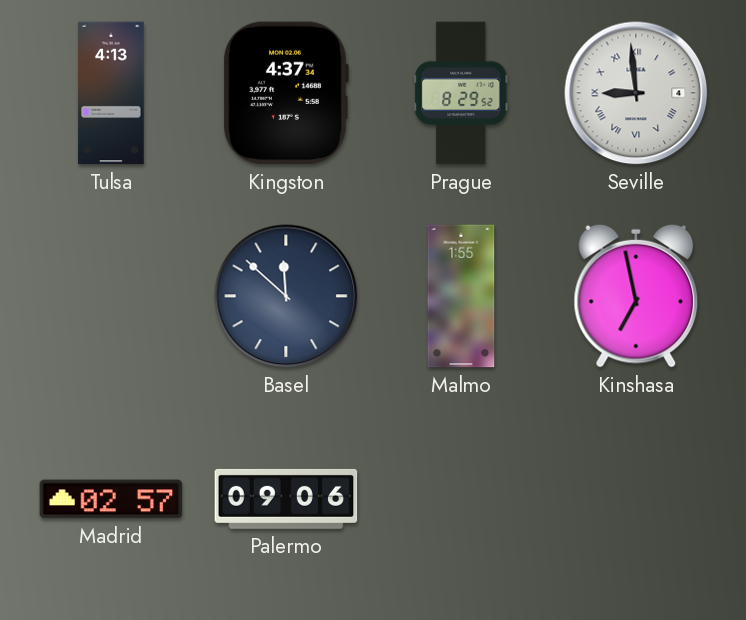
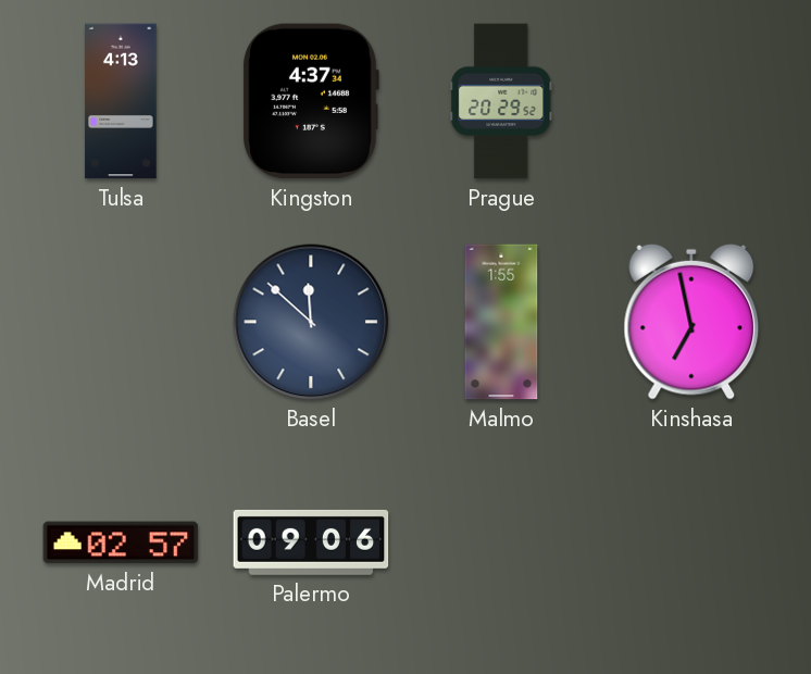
Prague: 8:29 -> 20:29 (501, 101)
Seville: 8:59 -> none (636, 93)
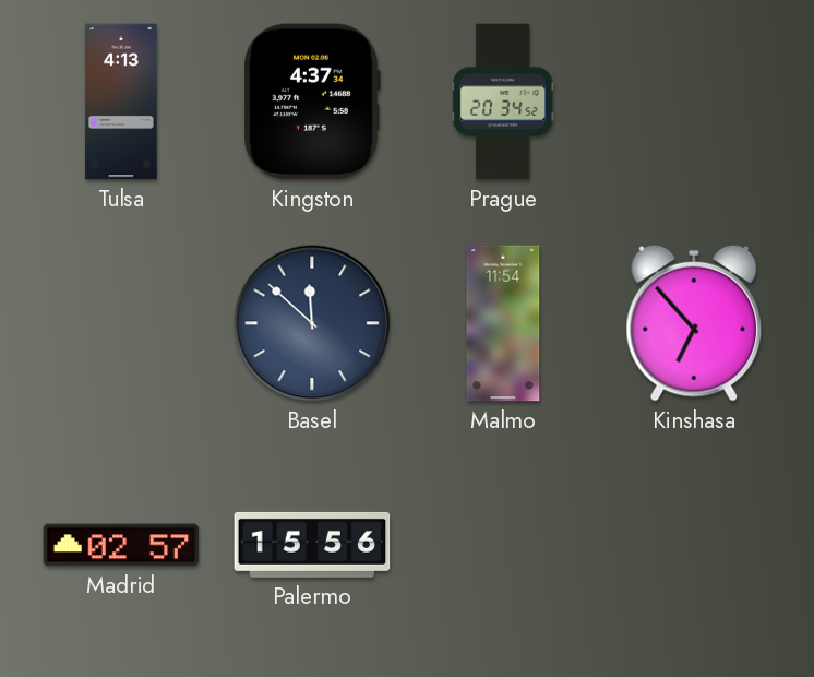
Prague: 20:29 -> 20:34 (503, 102)
Malmo: 1:55 -> 11:54 (503, 323)
Kinshasa: 6:58 -> 6:53 (694, 323)
Palermo: 09:06 -> 15:56 (312, 545)
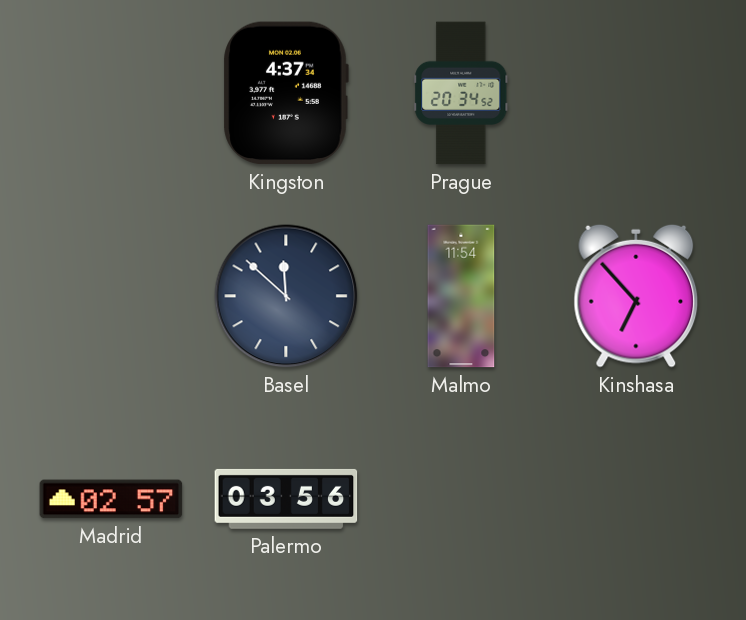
Tulsa: 4:13 -> none (121, 102)
Palermo: 15:56 -> 03:56 (286, 499)
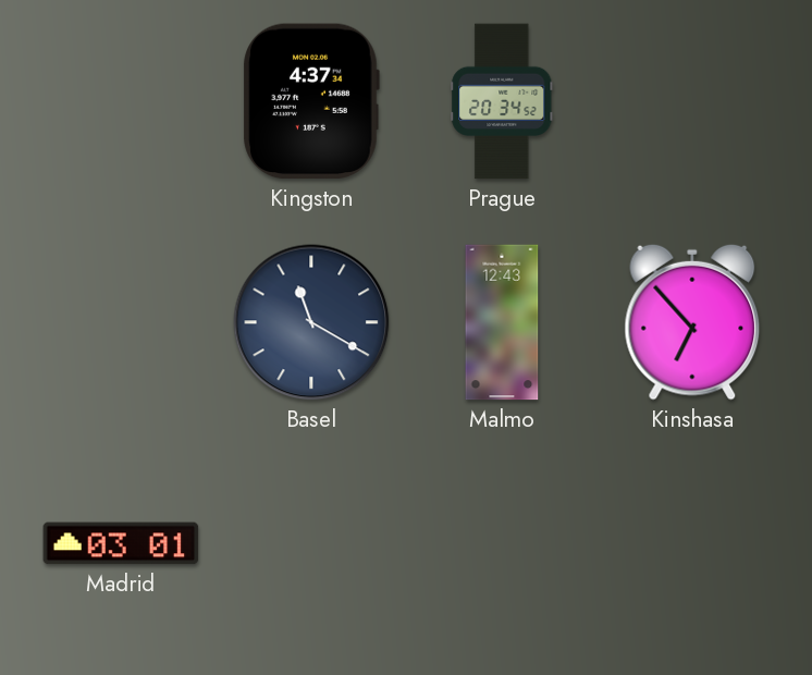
Basel: 11:52 -> 11:20 (311, 322)
Malmo: 11:54 -> 12:43 (502, 322)
Madrid: 02:57 -> 03:01 (121, 543)
Palermo: 03:56 -> none (286, 499)
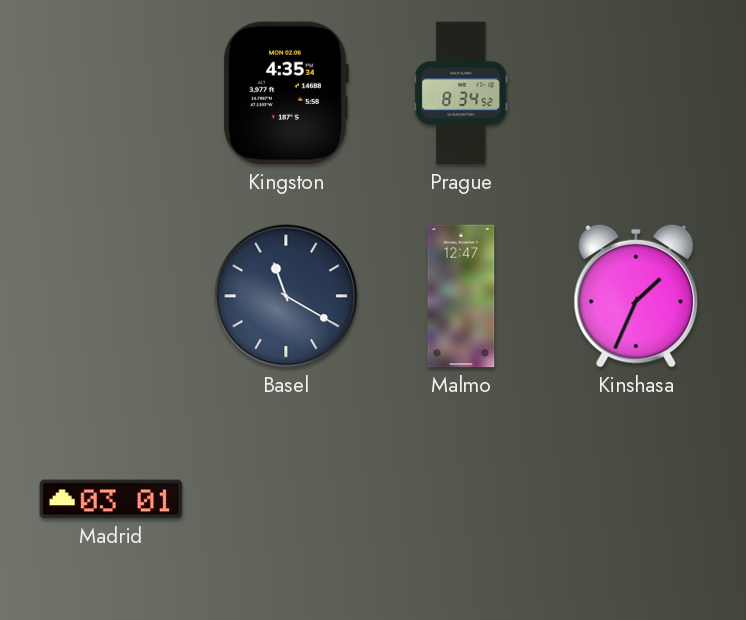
Kingston: 4:37 -> 4:35 (286, 93)
Prague: 20:34 -> 8:34 (461, 93)
Malmo: 12:43 -> 12:47 (461, 296)
Kinshasa: 6:53 -> 1:34 (636, 296)
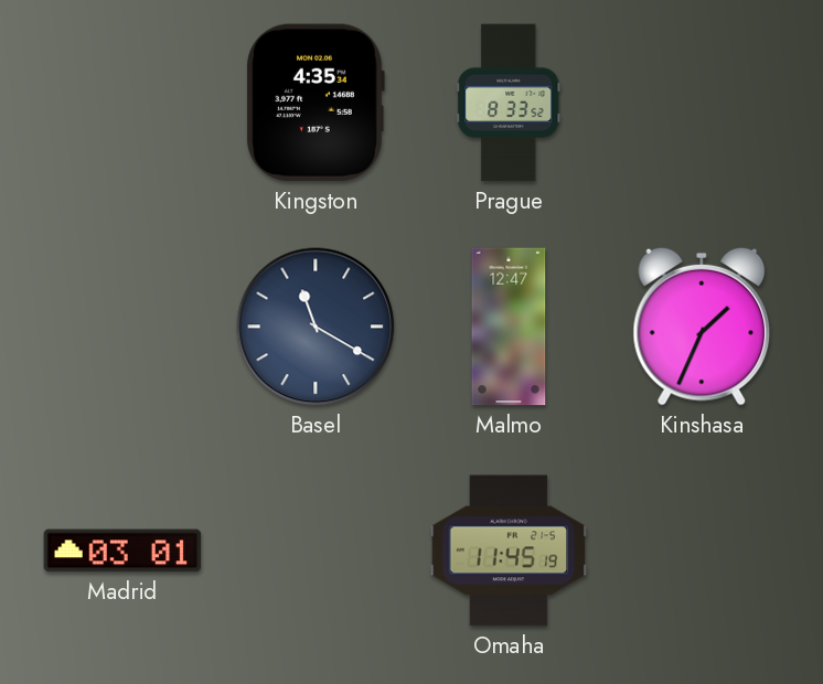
Prague: 8:34 -> 8:33 (509, 103)
Omaha: none -> 11:45 (509, 551)
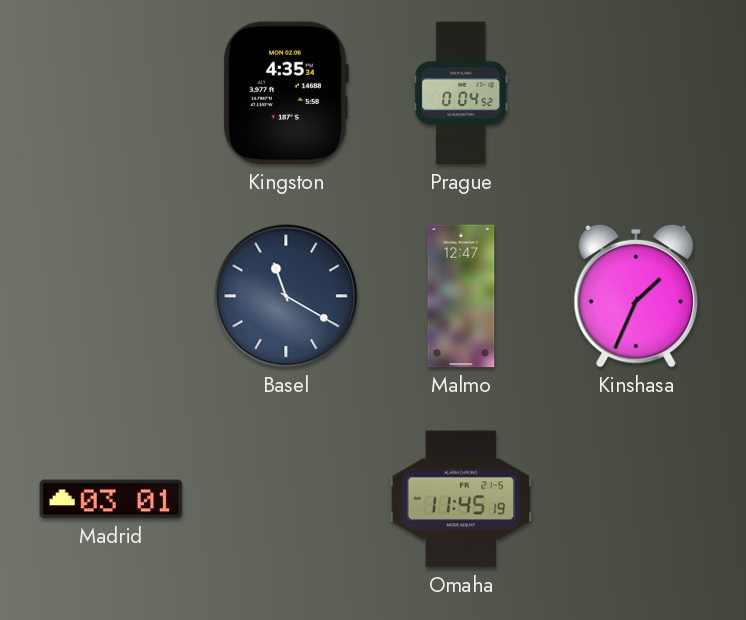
Prague: 8:33 -> 0:04 (461, 93)
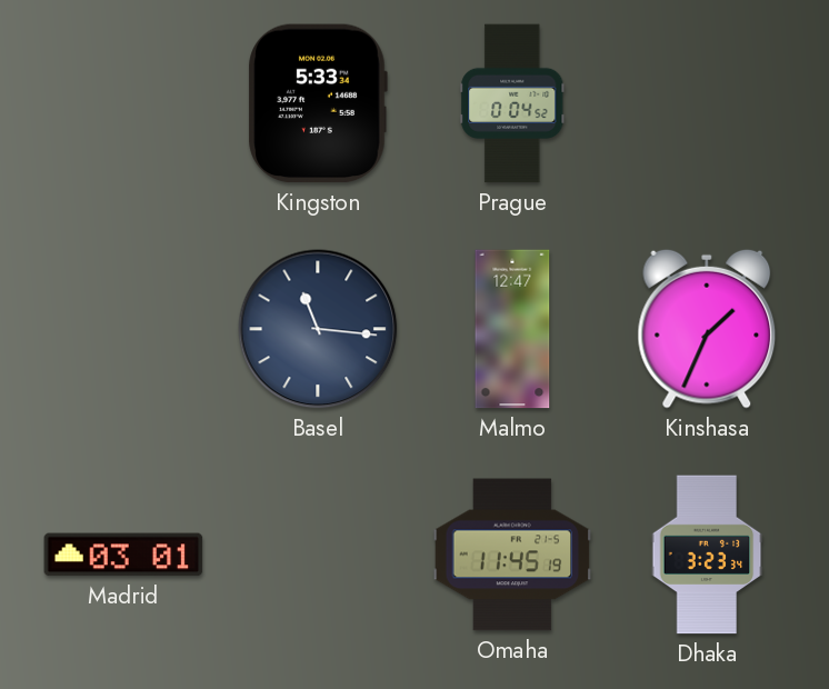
Kingston: 4:35 -> 5:33 (318, 103)
Basel: 11:20 -> 11:16 (318, 329)
Dhaka: none -> 3:23 (707, 555)
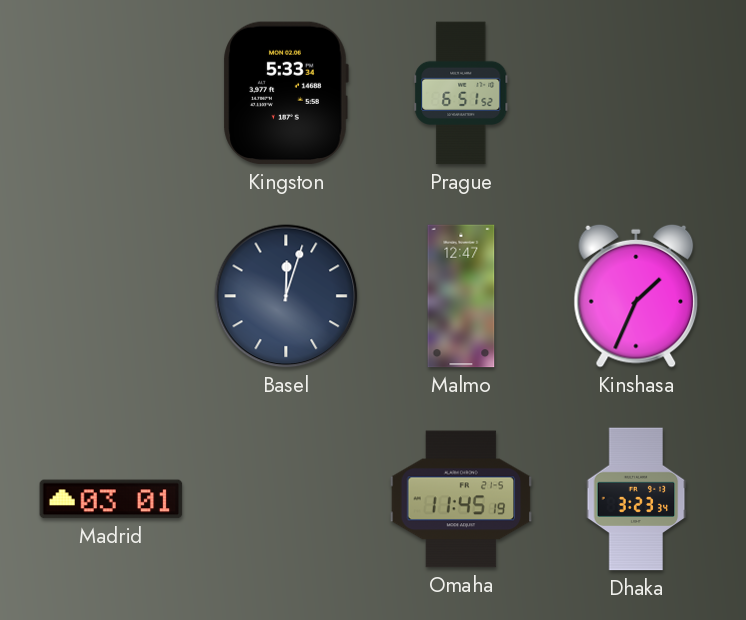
Prague: 0:04 -> 6:51 (461, 93)
Basel: 11:16 -> 12:03 (286, 296)
